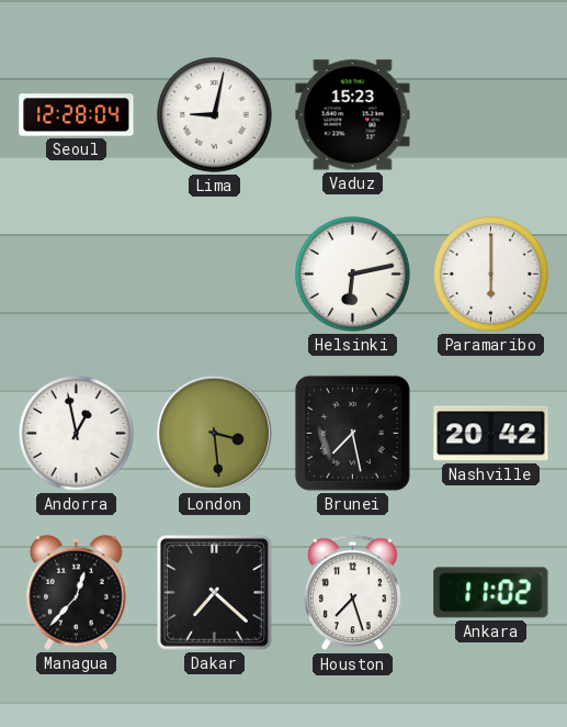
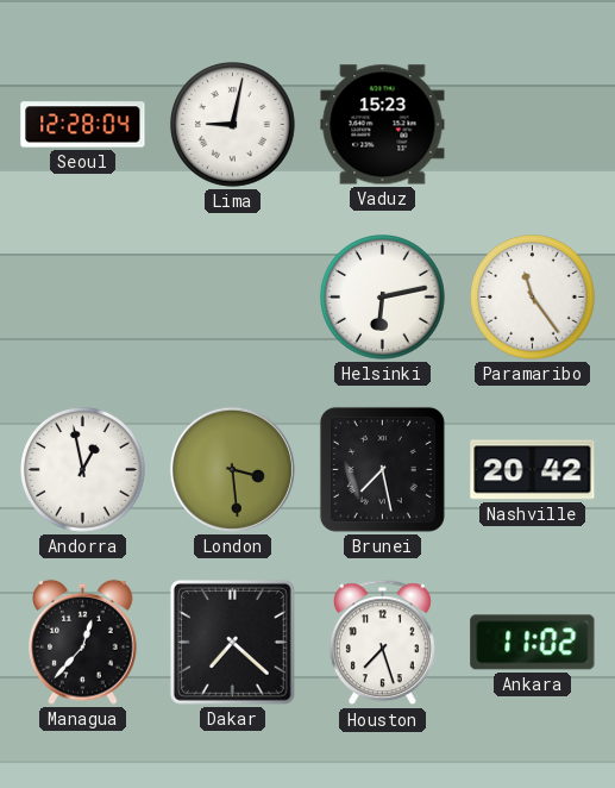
Paramaribo: 6:00 -> 11:24 (533, 298)
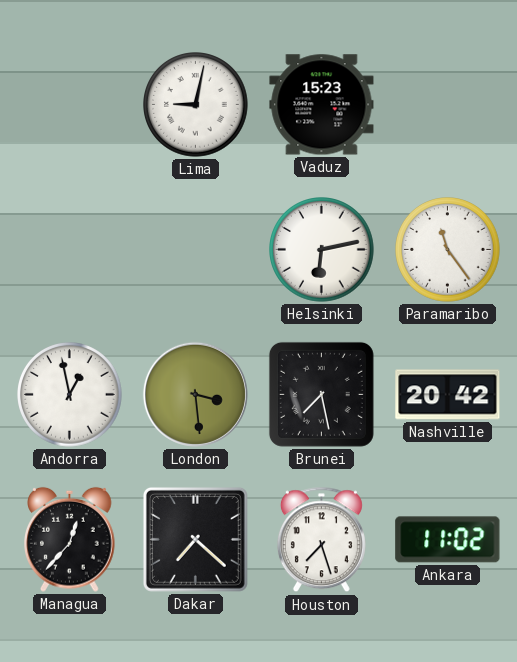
Seoul: 12:28 -> none (83, 125)
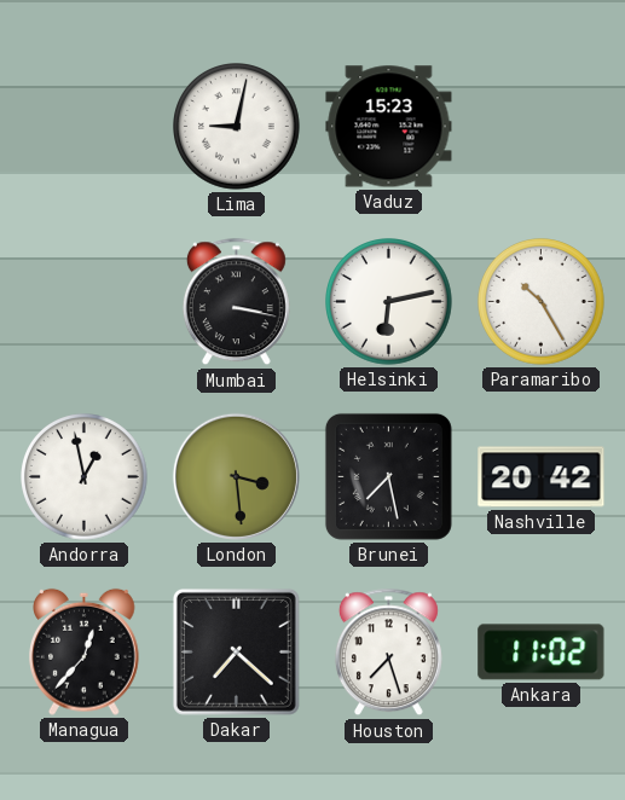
Mumbai: none -> 3:17 (236, 302)
Paramaribo: 11:24 -> 10:25 (542, 302)
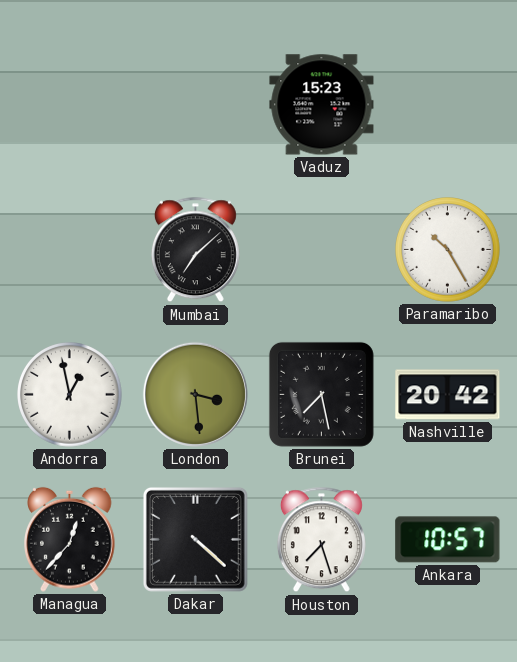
Lima: 9:02 -> none (237, 127)
Mumbai: 3:17 -> 7:08 (195, 250)
Helsinki: 6:13 -> none (389, 302)
Dakar: 7:22 -> 4:22 (195, 539)
Ankara: 11:02 -> 10:57 (448, 540)
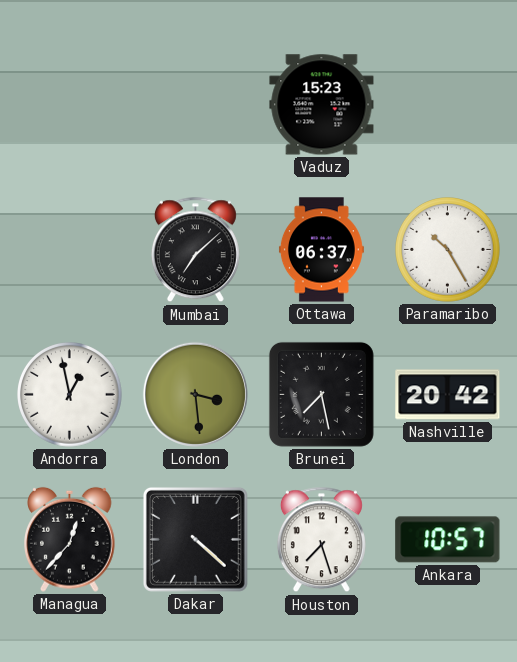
Ottawa: none -> 06:37 (321, 250)
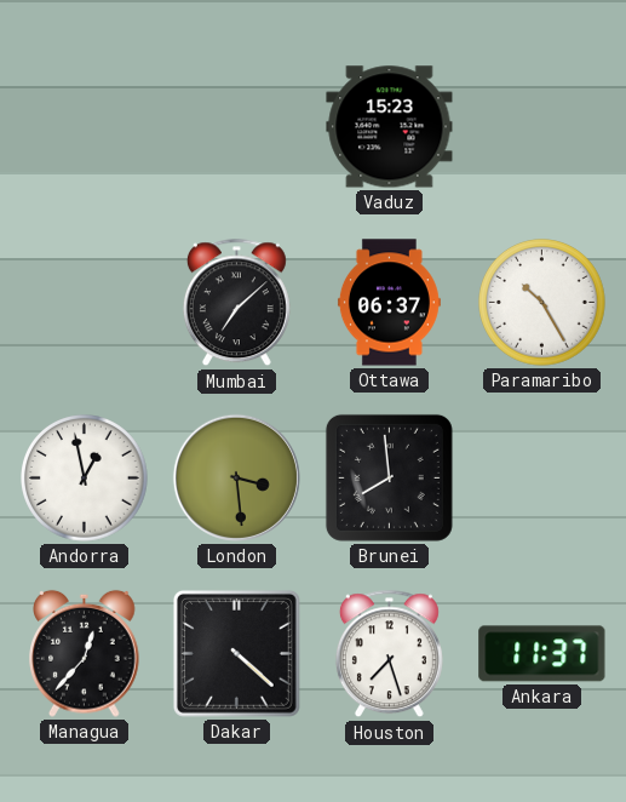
Brunei: 7:28 -> 7:59 (389, 477)
Nashville: 20:42 -> none (448, 395)
Ankara: 10:57 -> 11:37 (542, 654)
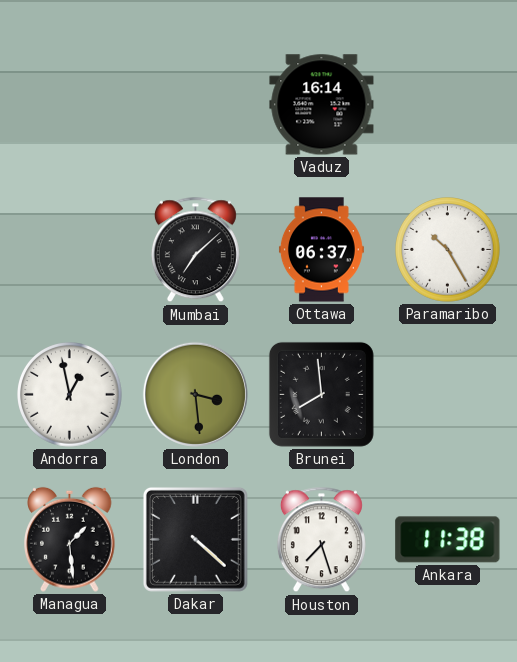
Vaduz: 15:23 -> 16:14 (322, 105)
Managua: 12:37 -> 1:29 (70, 539)
Ankara: 11:37 -> 11:38 (448, 540)
